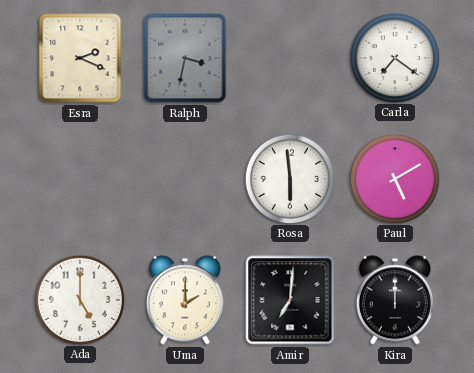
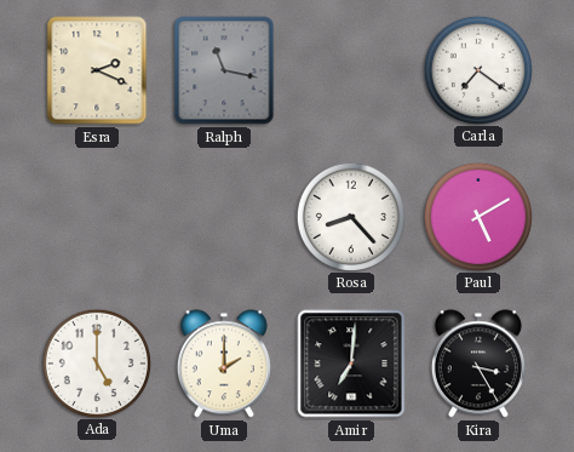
Ralph: 3:32 -> 11:17 (224, 70)
Rosa: 5:59 -> 8:23 (350, 216)
Kira: 12:00 -> 3:25 (478, 364)
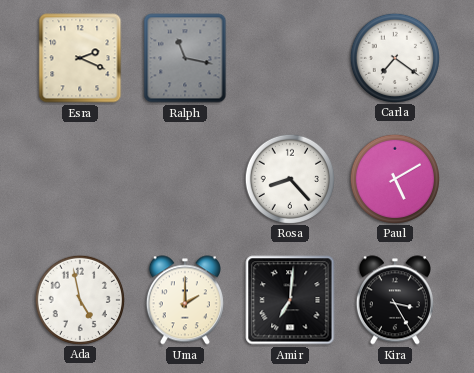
Ada: 5:00 -> 4:58 (79, 299)
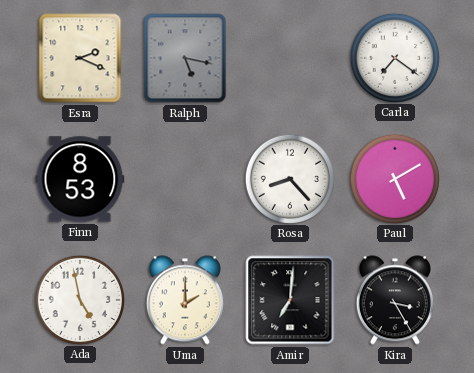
Ralph: 11:17 -> 5:17 (185, 58)
Finn: none -> 8:53 (80, 179)
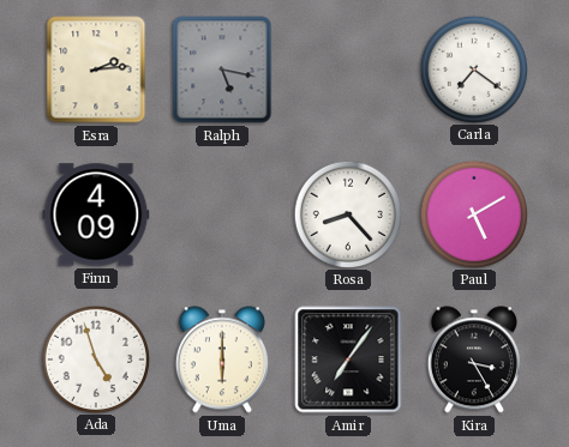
Esra: 2:19 -> 2:14 (96, 70)
Finn: 8:53 -> 4:09 (96, 215)
Ada: 4:58 -> 4:57 (95, 358)
Uma: 2:00 -> 6:00 (222, 360)
Amir: 7:01 -> 7:06 (348, 360)
